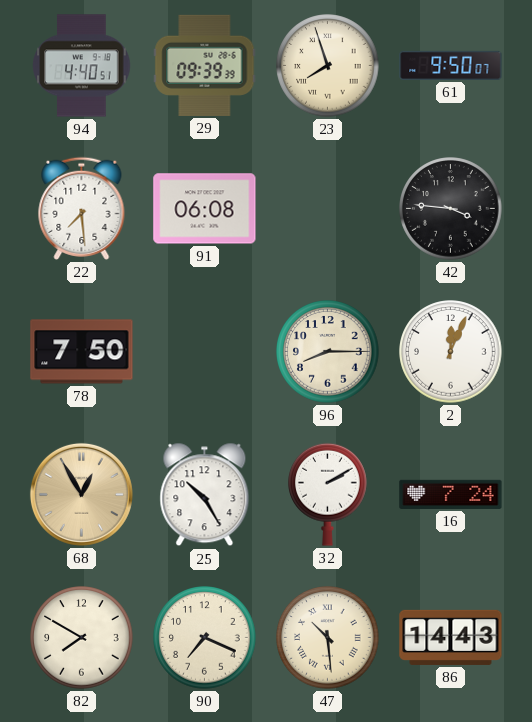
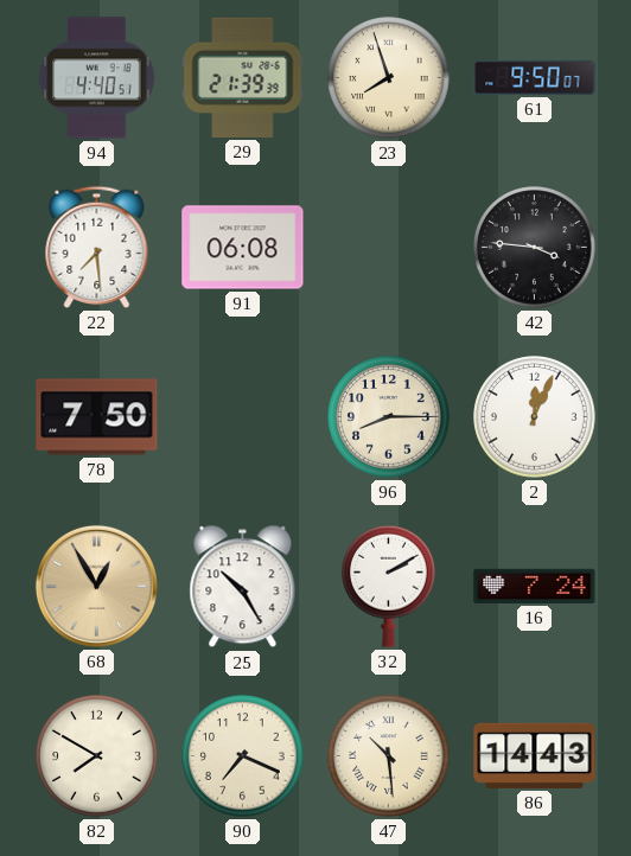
29: 09:39 -> 21:39 (243, 77)
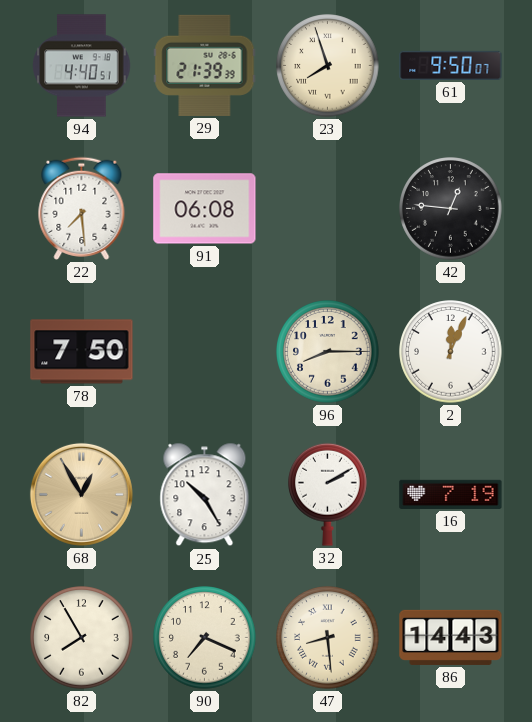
42: 3:46 -> 12:46 (451, 209)
16: 7:24 -> 7:19 (451, 494)
82: 7:50 -> 7:55 (82, 638)
47: 10:29 -> 8:29 (328, 638)
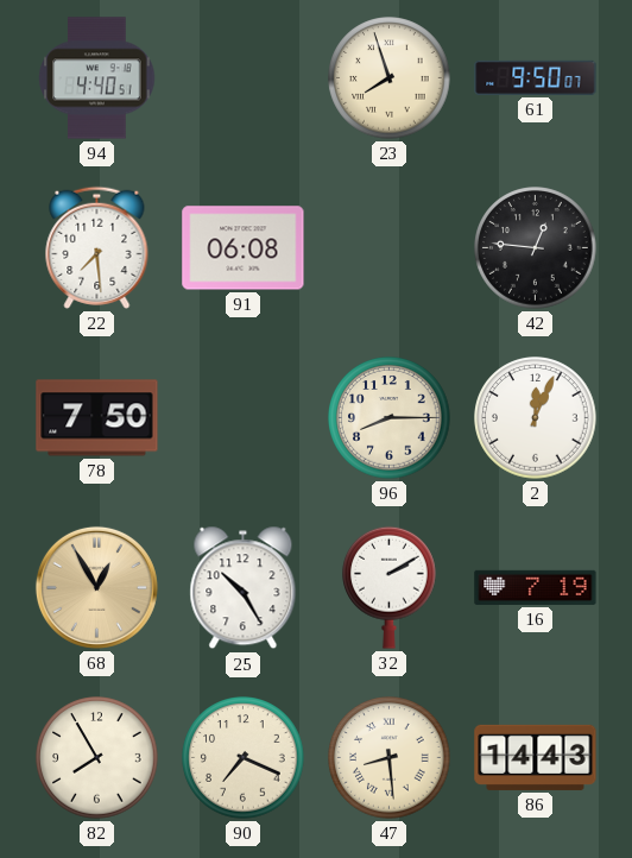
29: 21:39 -> none (205, 65)
